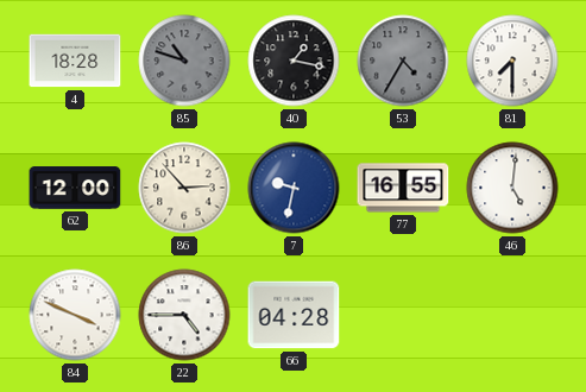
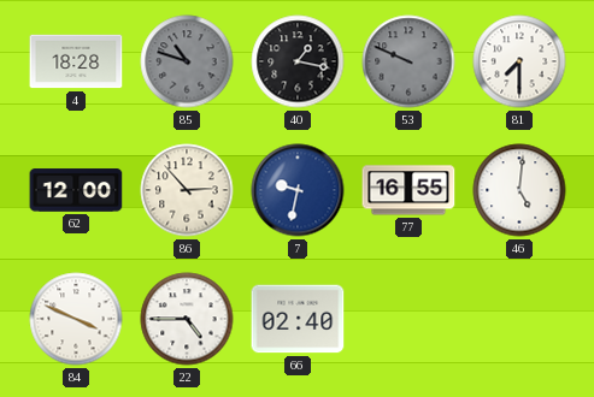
53: 4:35 -> 9:49 (408, 61)
66: 04:28 -> 02:40 (298, 319)
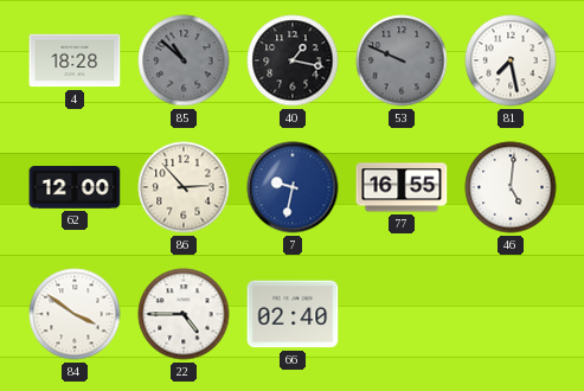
85: 10:48 -> 10:52 (184, 60)
81: 7:30 -> 7:28 (511, 60)
84: 3:49 -> 3:51 (75, 314)
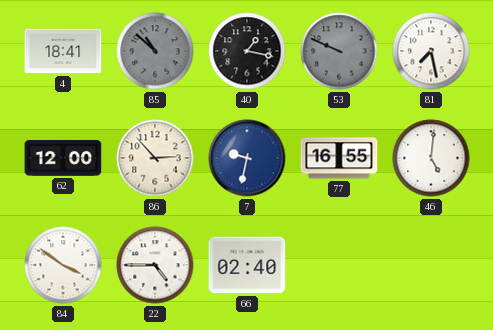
4: 18:28 -> 18:41 (63, 51)
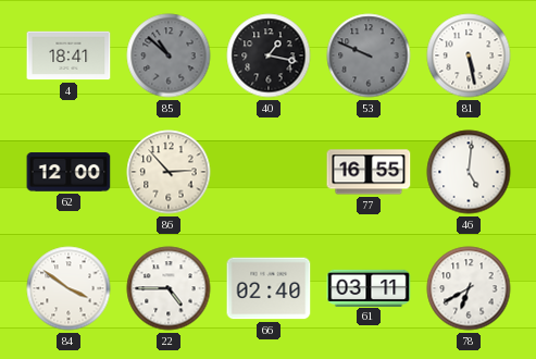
81: 7:28 -> 5:28 (469, 55)
7: 9:32 -> none (247, 158)
61: none -> 03:11 (369, 287)
78: none -> 6:40 (469, 288)
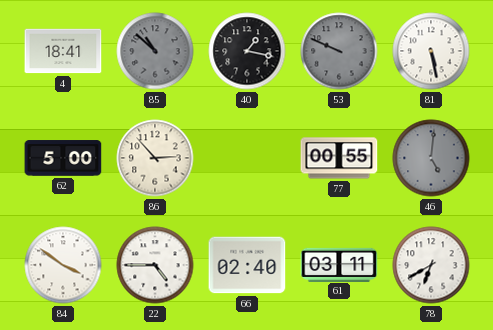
62: 12:00 -> 5:00 (63, 158)
77: 16:55 -> 00:55 (339, 158)
46 dial: white -> grey (431, 158)
